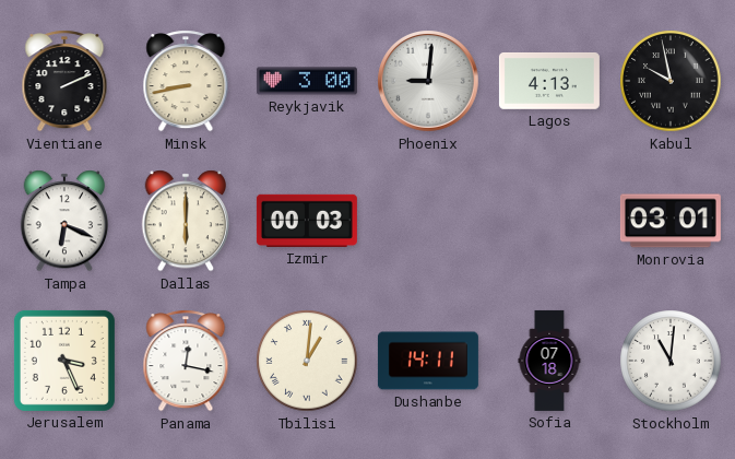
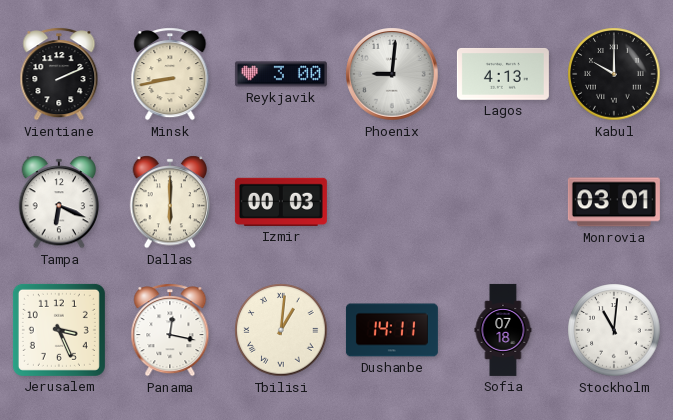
Kabul: 9:58 -> 10:00 (614, 74)
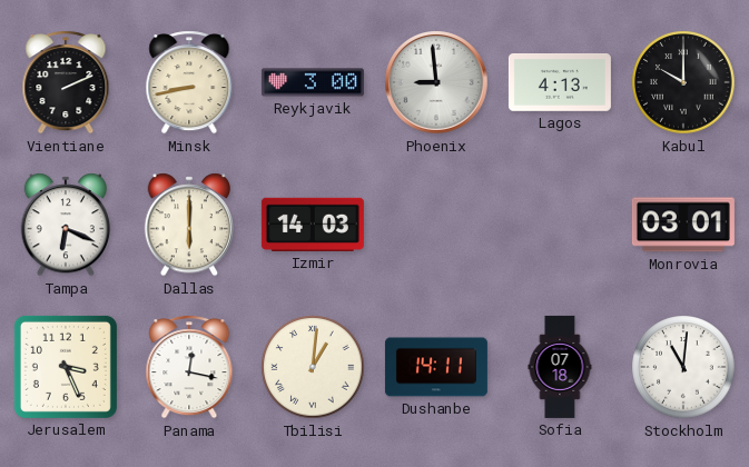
Phoenix: 9:01 -> 8:59 (436, 82)
Izmir: 00:03 -> 14:03 (313, 225)
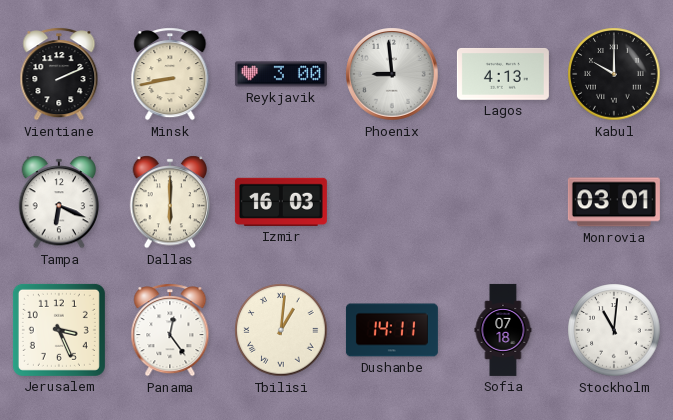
Izmir: 14:03 -> 16:03 (281, 202)
Panama: 12:17 -> 12:24 (170, 330)
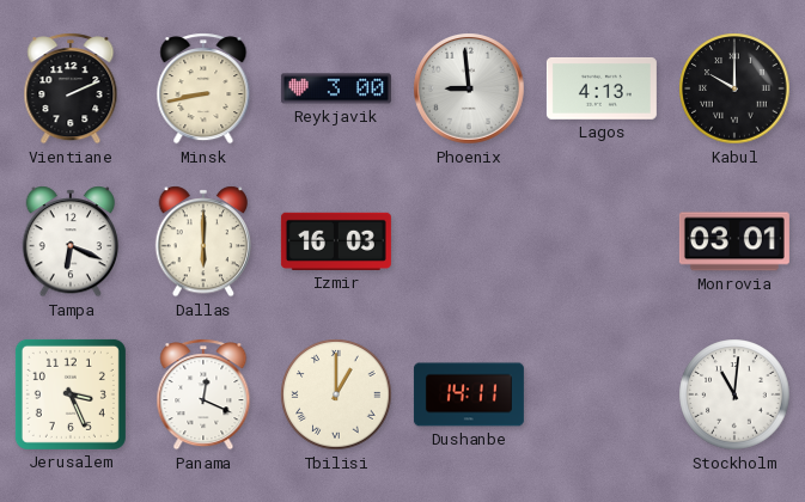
Panama: 12:24 -> 12:19 (203, 394)
Tbilisi: 1:01 -> 1:00 (336, 394)
Sofia: 07:18 -> none (503, 330)
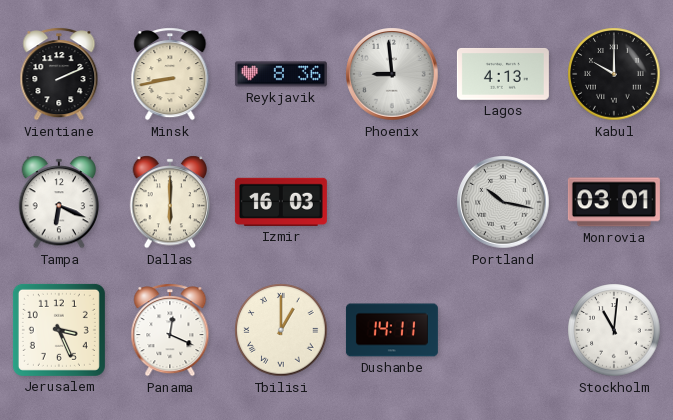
Reykjavik: 3:00 -> 8:36 (281, 74)
Portland: none -> 10:17 (503, 202)
